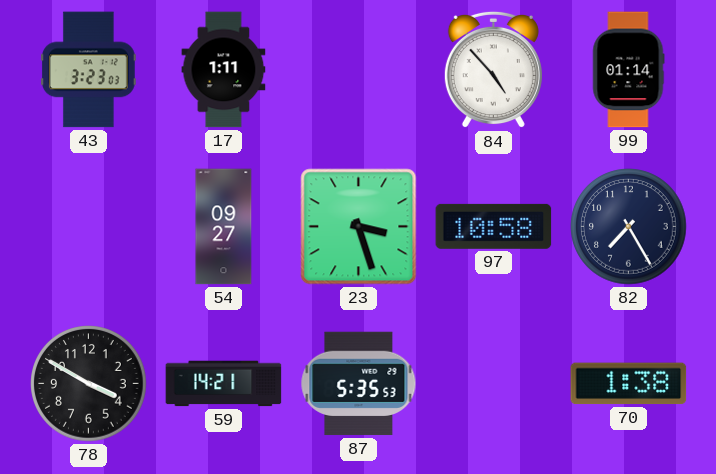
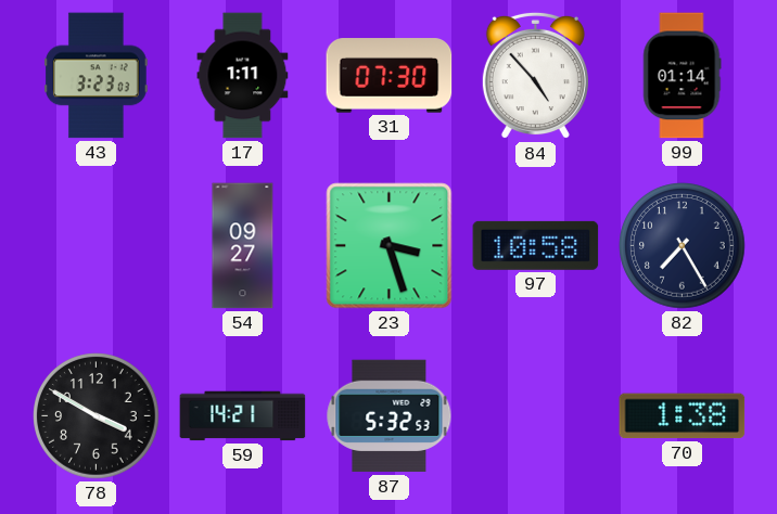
31: none -> 07:30 (390, 76)
87: 5:35 -> 5:32 (390, 416)
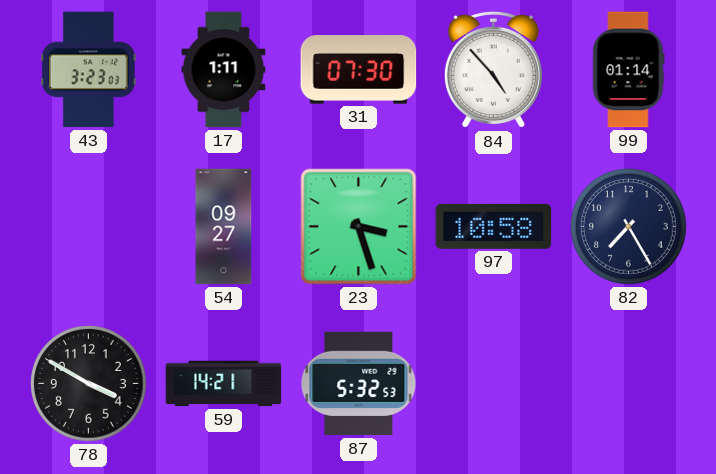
70: 1:38 -> none (683, 416)
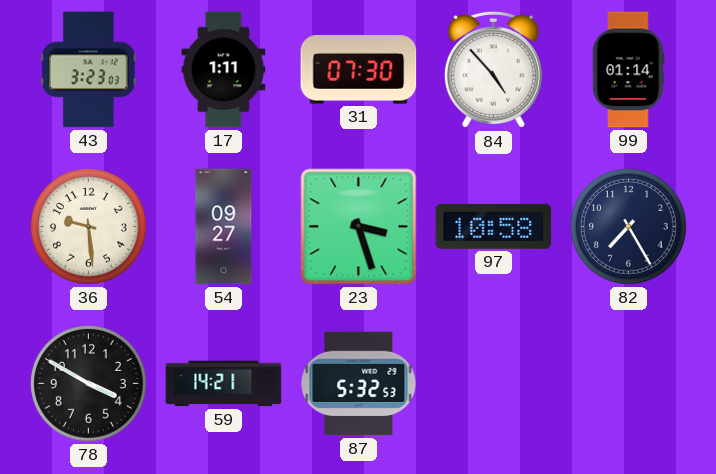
36: none -> 9:29 (89, 227)
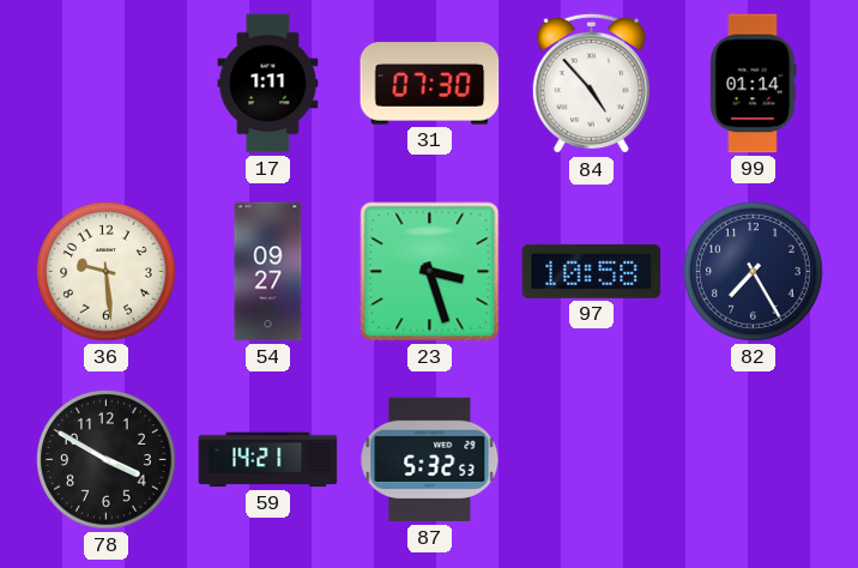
43: 3:23 -> none (89, 70)
